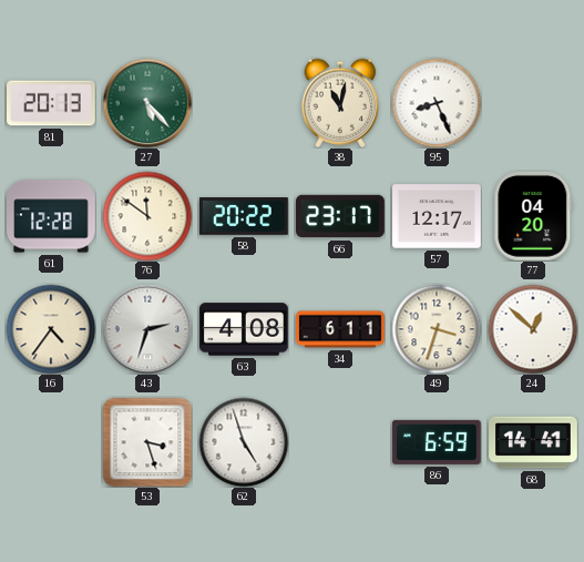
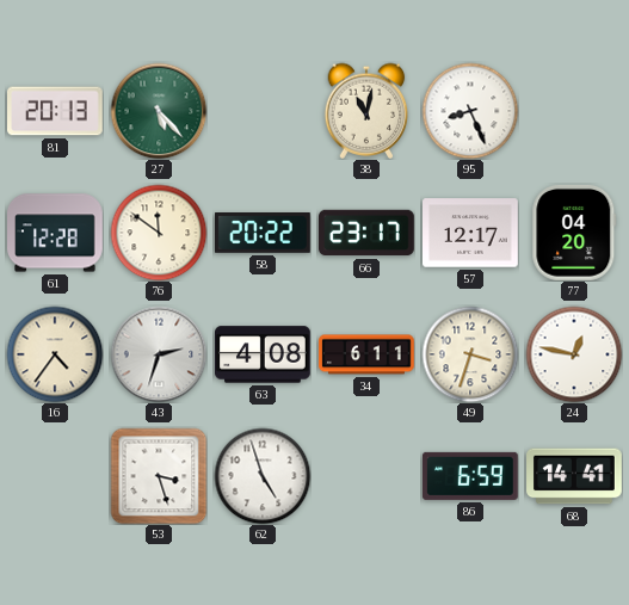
24: 12:52 -> 12:47 (574, 354)
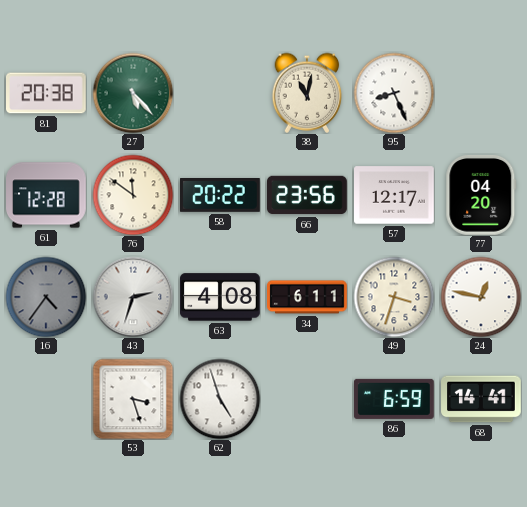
81: 20:13 -> 20:38 (47, 93)
66: 23:17 -> 23:56 (308, 195)
16 dial: cream -> grey (46, 297)
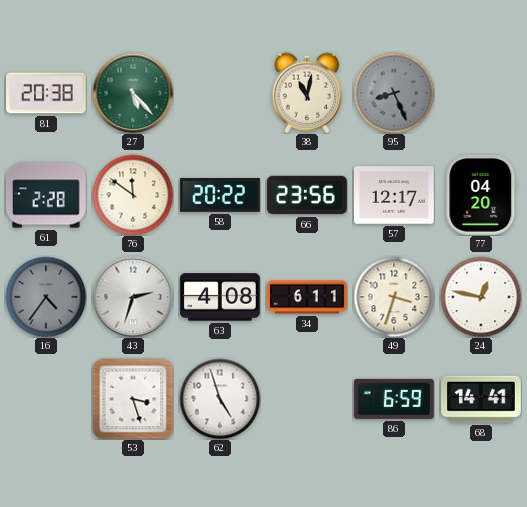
95 dial: white -> grey (394, 93)
61: 12:28 -> 2:28 (47, 195)
